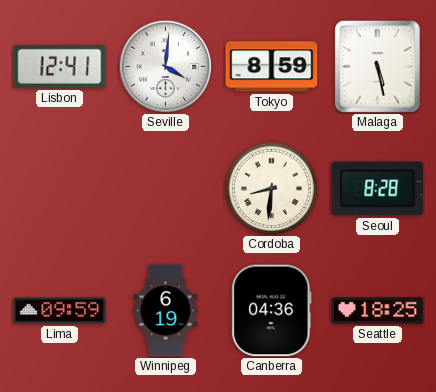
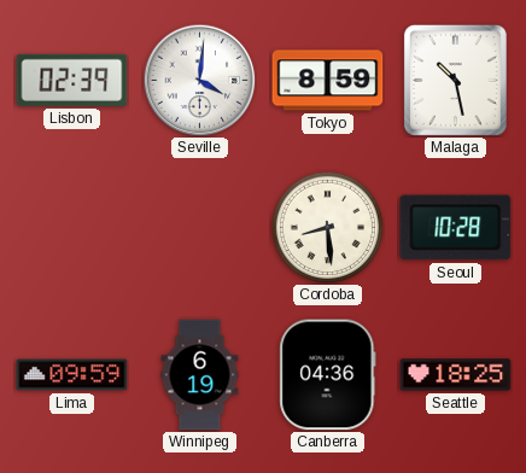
Lisbon: 12:41 -> 02:39 (72, 80)
Malaga: 5:28 -> 10:28 (455, 80)
Cordoba: 8:31 -> 8:29 (327, 227)
Seoul: 8:28 -> 10:28 (456, 228)
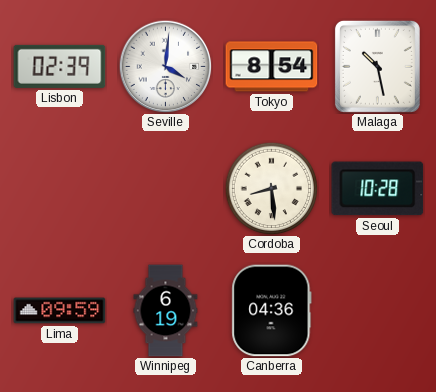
Tokyo: 8:59 -> 8:54 (272, 67)
Seattle: 18:25 -> none (456, 375)
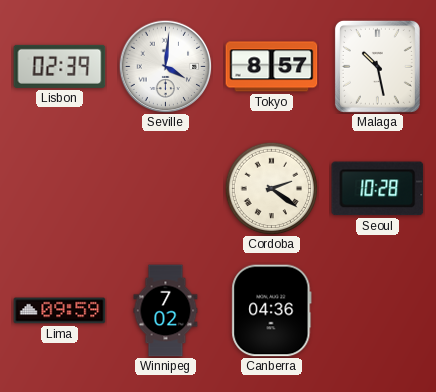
Tokyo: 8:54 -> 8:57 (272, 67)
Cordoba: 8:29 -> 2:21 (271, 188)
Winnipeg: 6:19 -> 7:02 (166, 311)
